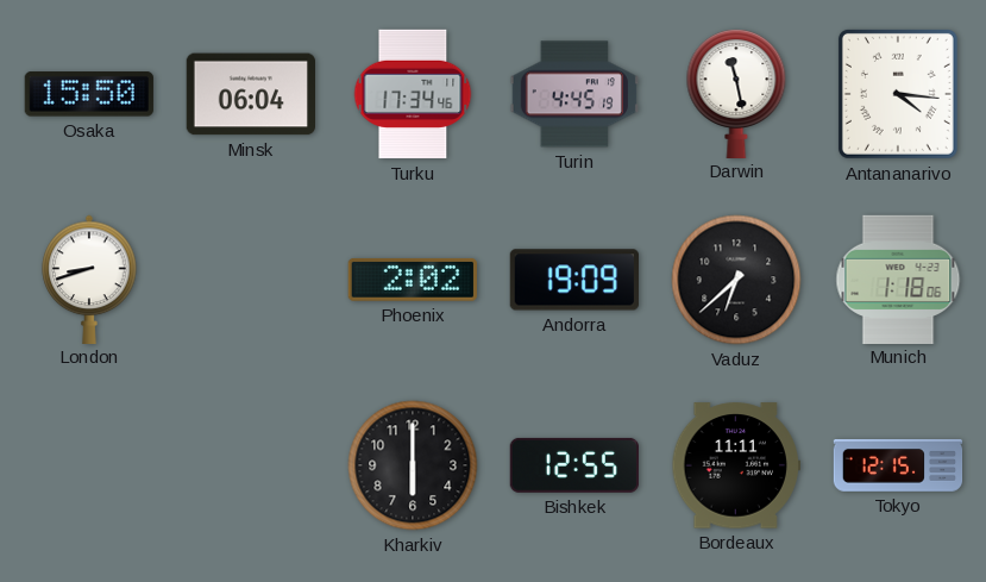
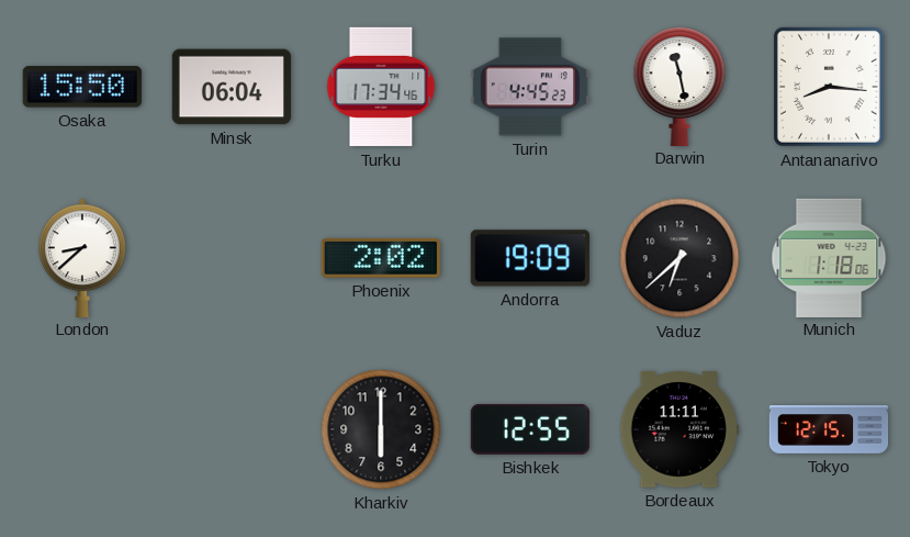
Turin: 4:45:19 -> 4:45:23 (529, 87)
Antananarivo: 4:16 -> 8:16 (829, 87)
London: 8:42 -> 8:38 (82, 257)
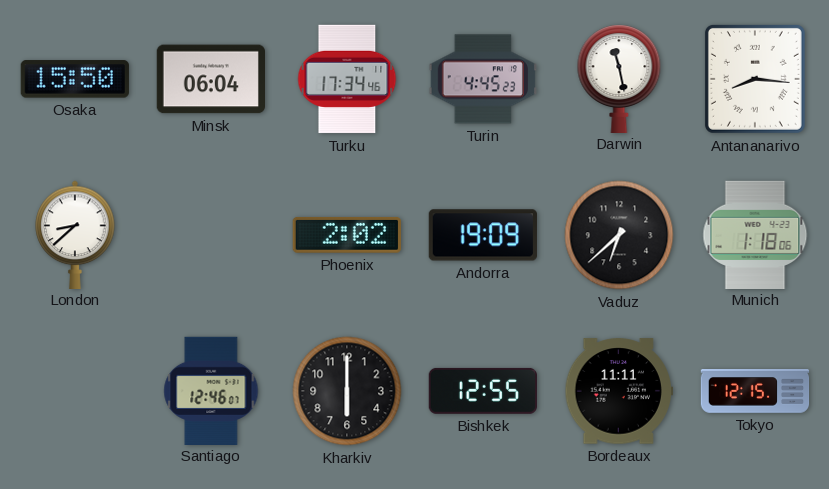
Santiago: none -> 12:46 (211, 390)
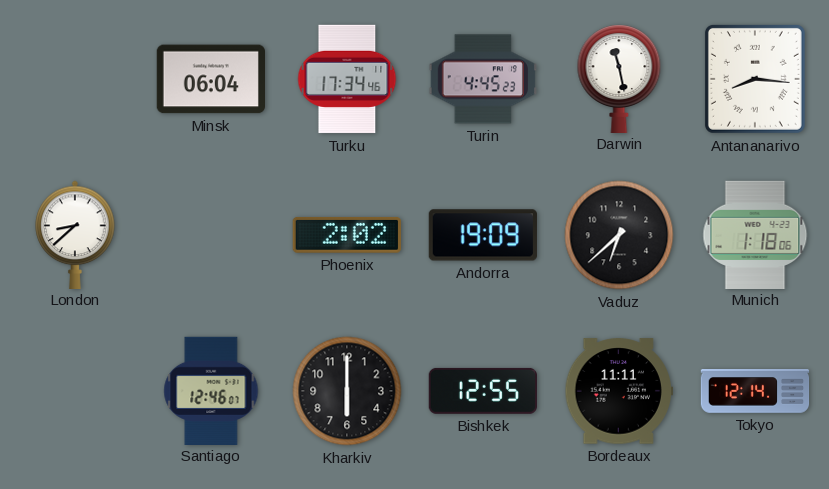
Osaka: 15:50 -> none (75, 79)
Tokyo: 12:15 -> 12:14 (755, 391)
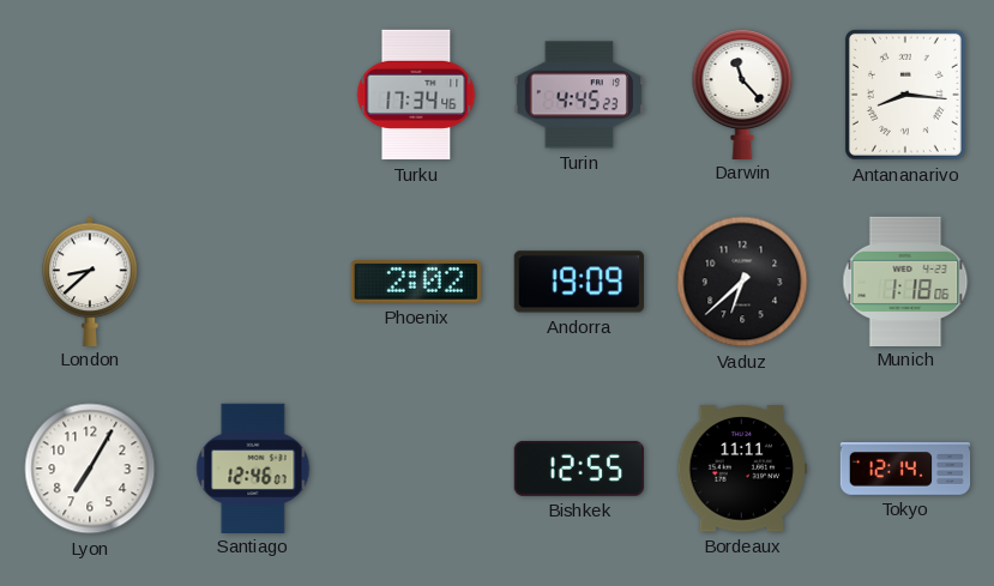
Minsk: 06:04 -> none (210, 79)
Darwin: 11:28 -> 11:23 (742, 93)
Lyon: none -> 7:05 (90, 469)
Kharkiv: 6:00 -> none (347, 391)
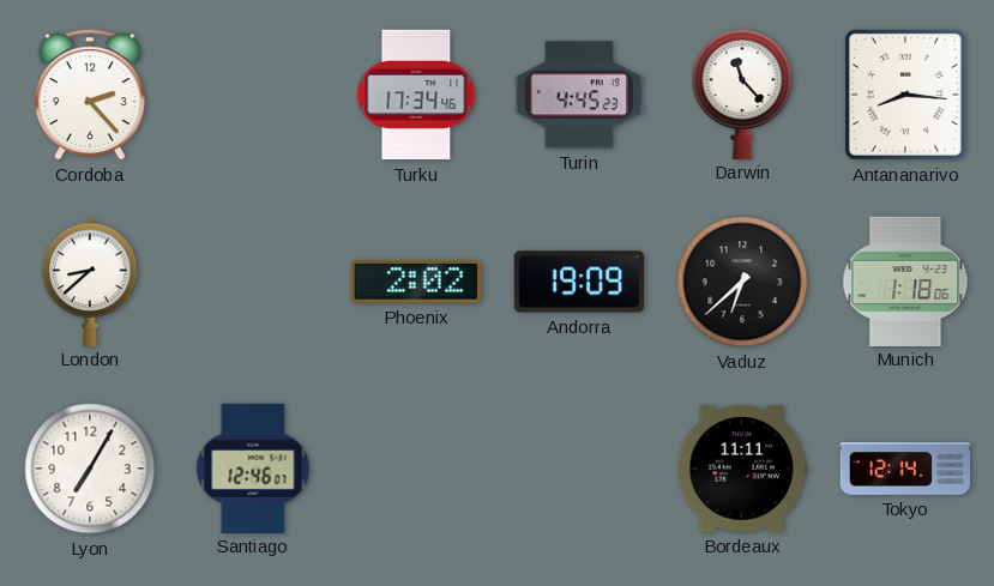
Cordoba: none -> 2:23 (90, 95)
Bishkek: 12:55 -> none (579, 469)
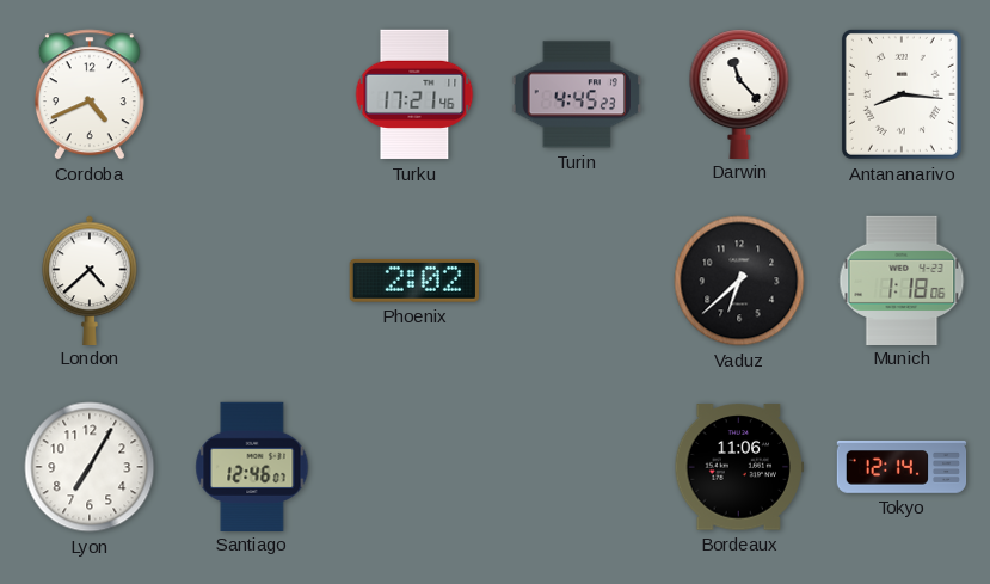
Cordoba: 2:23 -> 4:41 (90, 94)
Turku: 17:34 -> 17:21 (414, 94)
London: 8:38 -> 4:38 (90, 279)
Andorra: 19:09 -> none (579, 282)
Bordeaux: 11:11 -> 11:06 (738, 467)
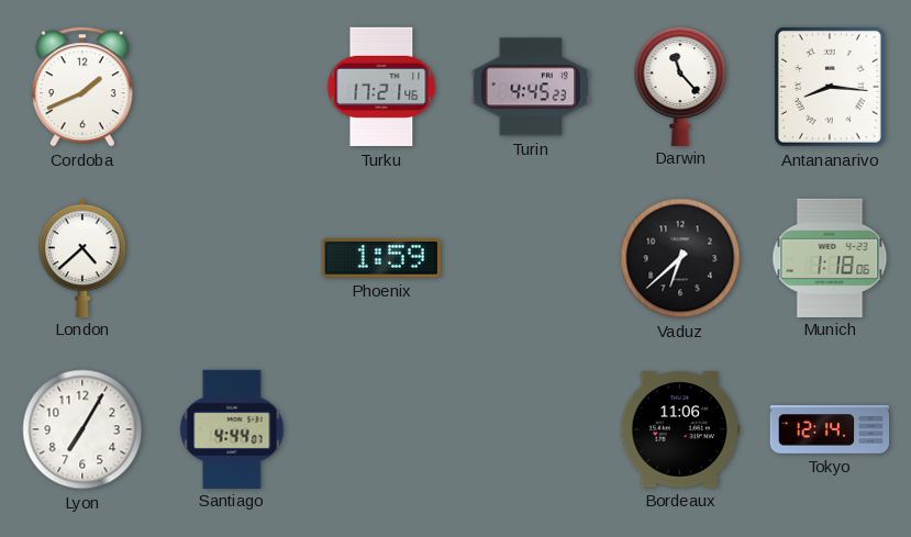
Cordoba: 4:41 -> 1:41 (82, 87)
Phoenix: 2:02 -> 1:59 (381, 258)
Santiago: 12:46 -> 4:44 (232, 428)
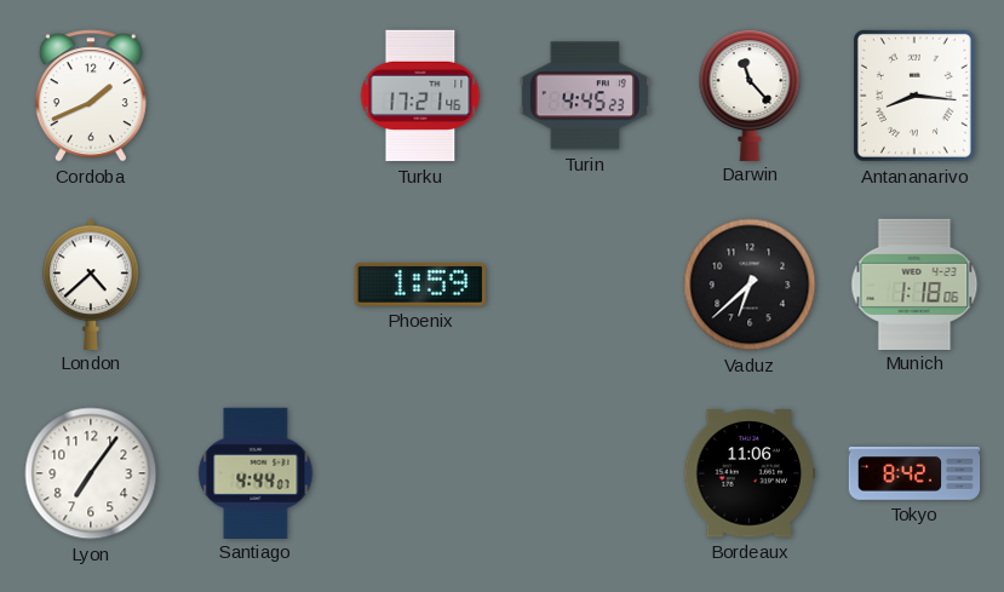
Lyon: 7:05 -> 7:06 (91, 473)
Tokyo: 12:14 -> 8:42 (914, 473)
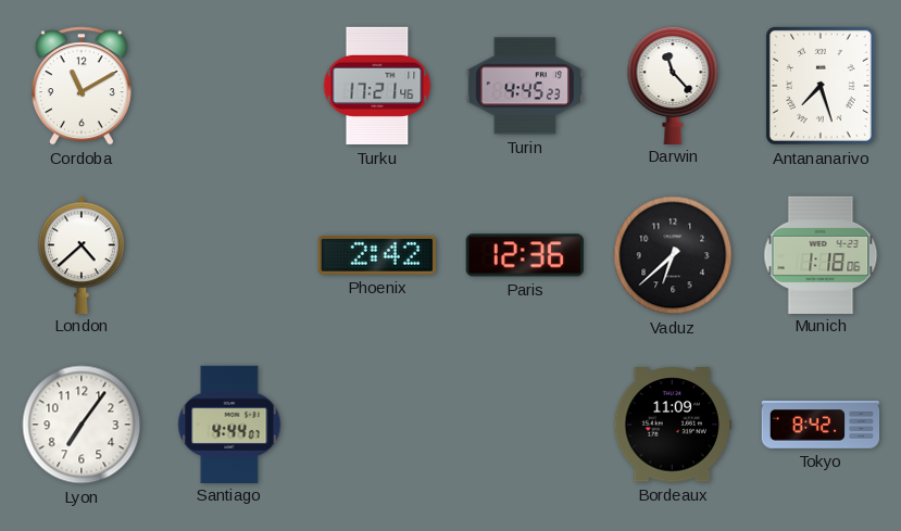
Cordoba: 1:41 -> 11:10 (82, 86)
Antananarivo: 8:16 -> 7:27 (821, 86)
Phoenix: 1:59 -> 2:42 (377, 255)
Paris: none -> 12:36 (525, 255)
Bordeaux: 11:06 -> 11:09 (672, 425)
